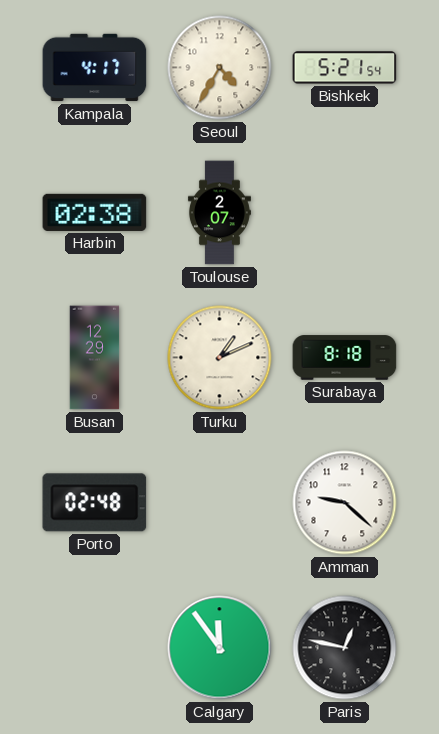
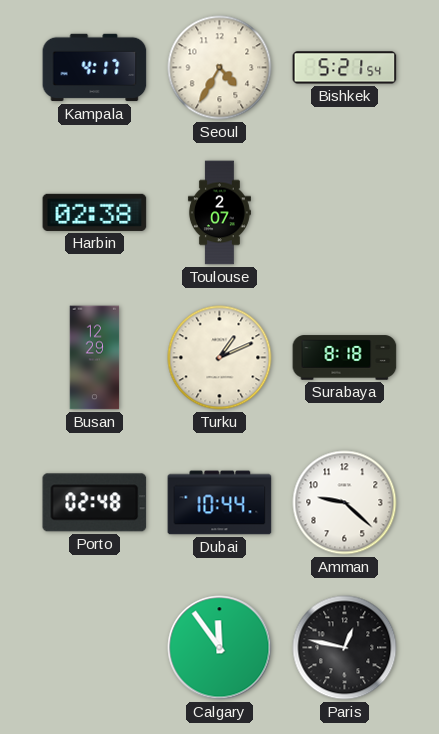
Dubai: none -> 10:44 (220, 503)
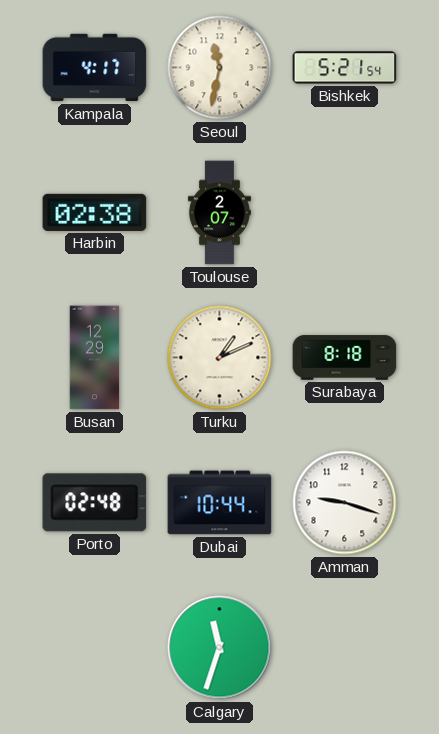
Seoul: 4:35 -> 11:32 (220, 68)
Amman: 9:22 -> 9:18 (345, 503)
Calgary: 11:54 -> 11:33 (220, 648)
Paris: 12:47 -> none (345, 648)
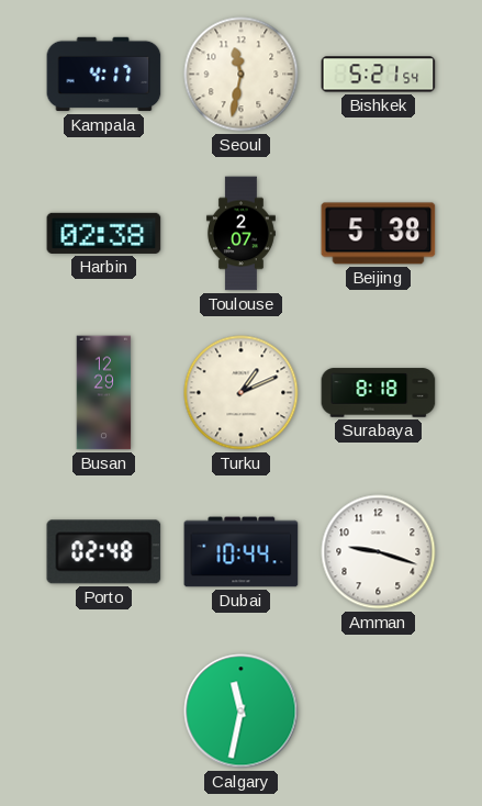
Beijing: none -> 5:38 (379, 234)
Calgary: 11:33 -> 11:32 (242, 712)
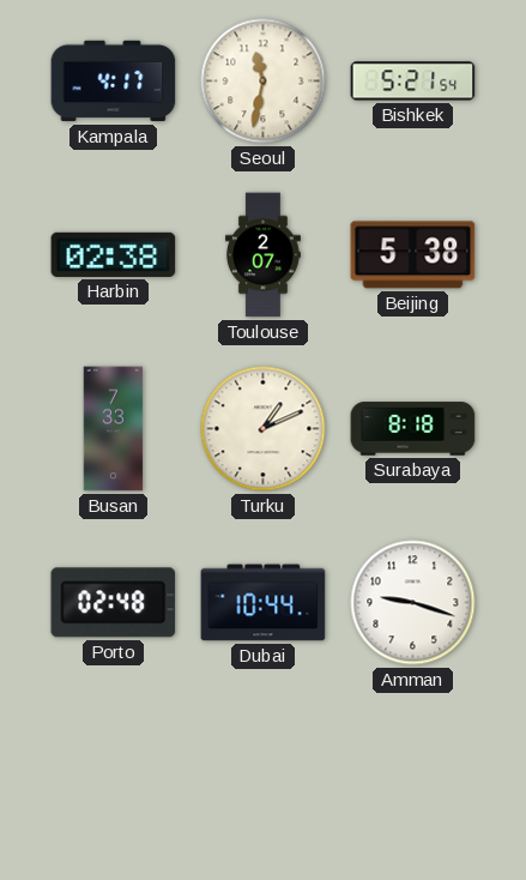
Busan: 12:29 -> 7:33 (114, 429)
Calgary: 11:32 -> none (242, 712)
